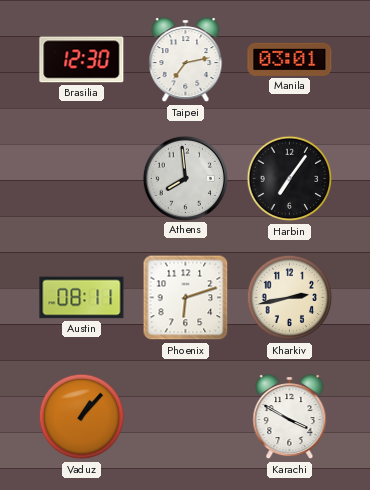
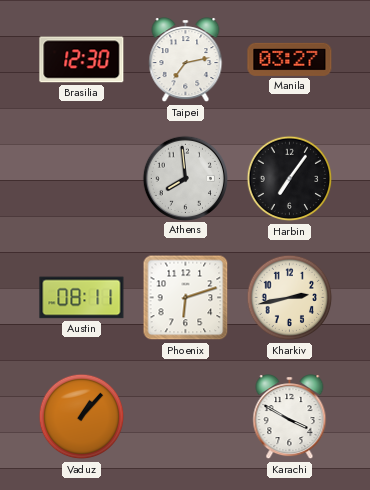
Manila: 03:01 -> 03:27 (290, 59)
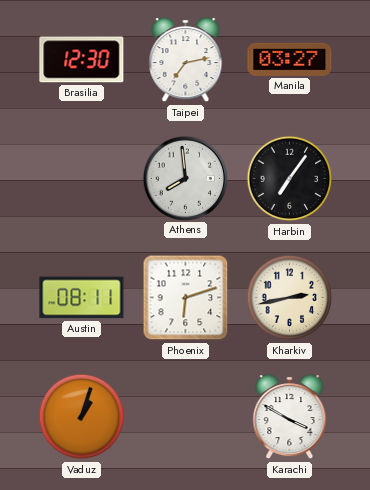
Vaduz: 1:07 -> 1:03 (82, 417)
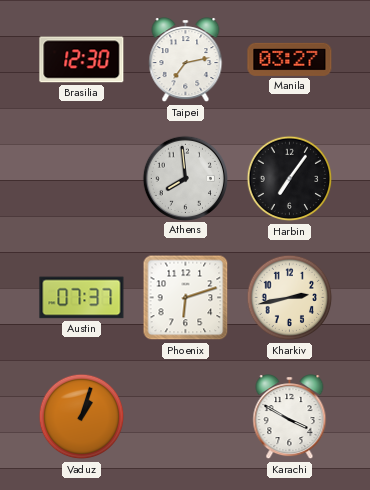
Austin: 08:11 -> 07:37 (82, 298)
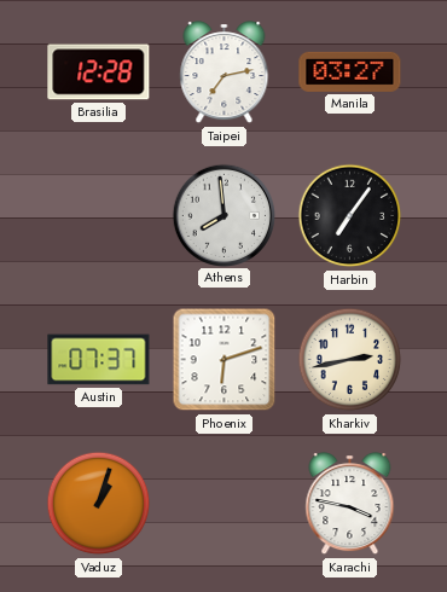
Brasilia: 12:30 -> 12:28 (99, 72)
Karachi: 3:50 -> 3:47 (350, 504)
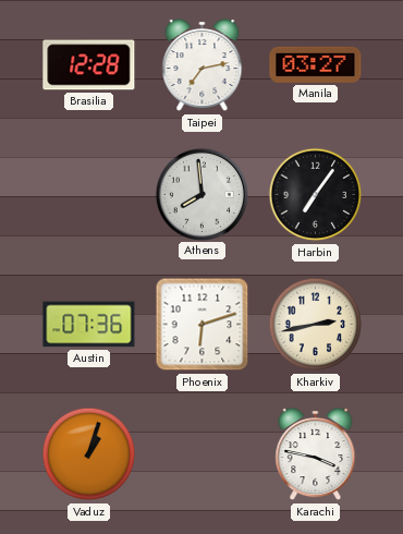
Austin: 07:37 -> 07:36 (89, 325)
